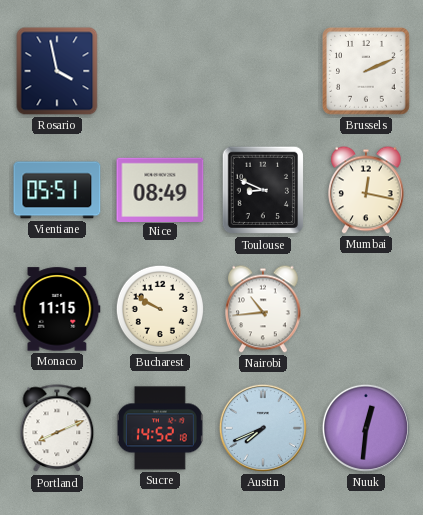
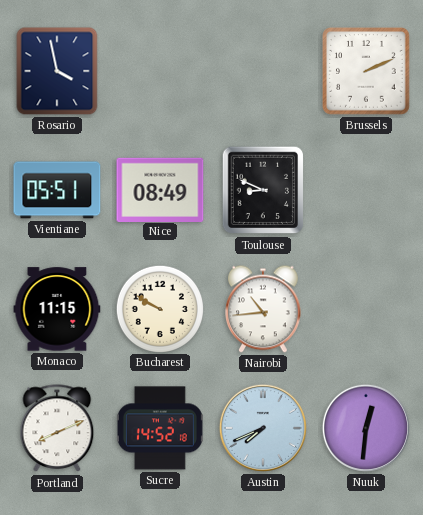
Mumbai: 12:17 -> none (366, 190)
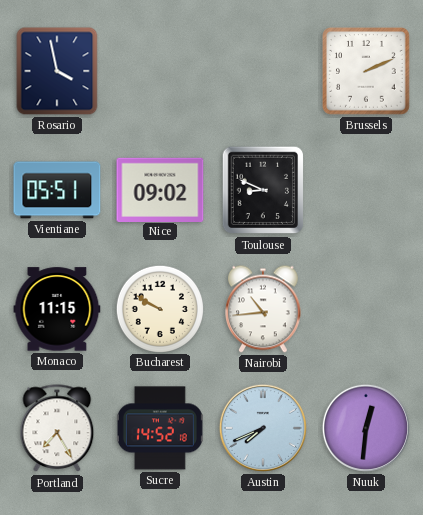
Nice: 08:49 -> 09:02 (160, 189)
Portland: 8:11 -> 7:25 (57, 429)
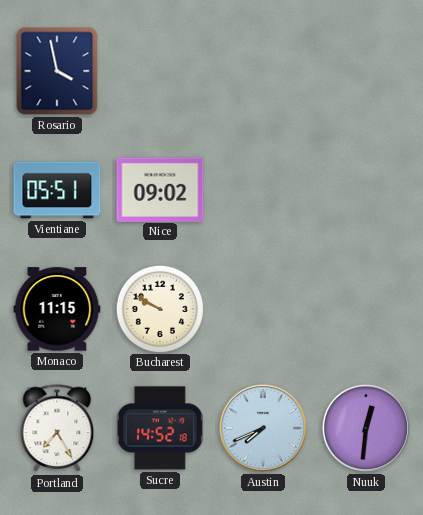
Brussels: 2:11 -> none (367, 72)
Toulouse: 8:49 -> none (262, 190)
Nairobi: 10:44 -> none (263, 309)
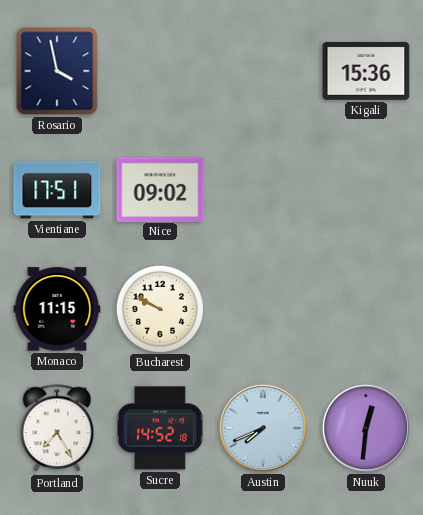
Kigali: none -> 15:36 (366, 71)
Vientiane: 05:51 -> 17:51 (57, 190)
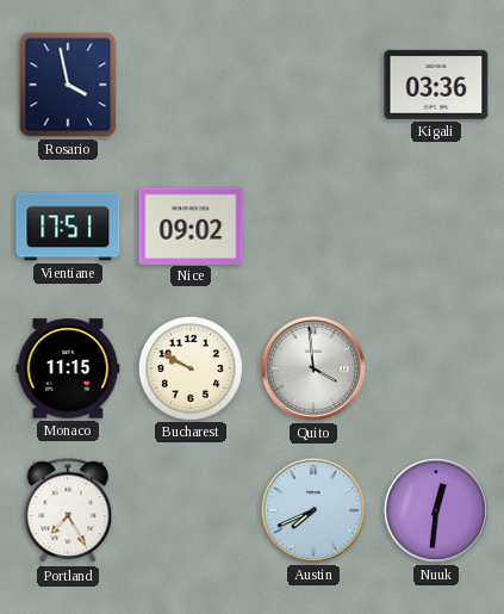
Kigali: 15:36 -> 03:36 (436, 85)
Quito: none -> 3:59 (313, 368)
Sucre: 14:52 -> none (160, 428)
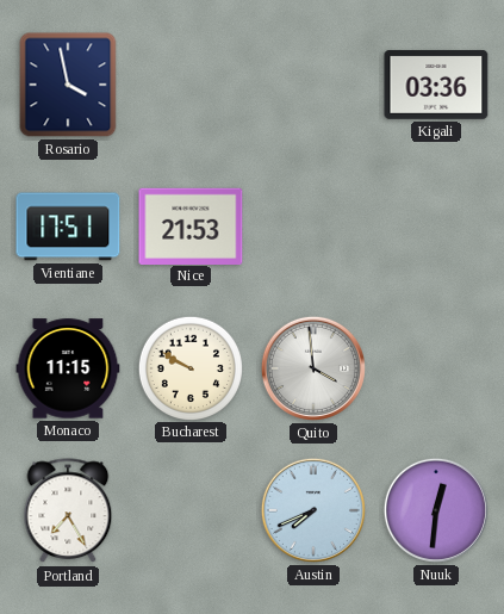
Nice: 09:02 -> 21:53 (191, 225)
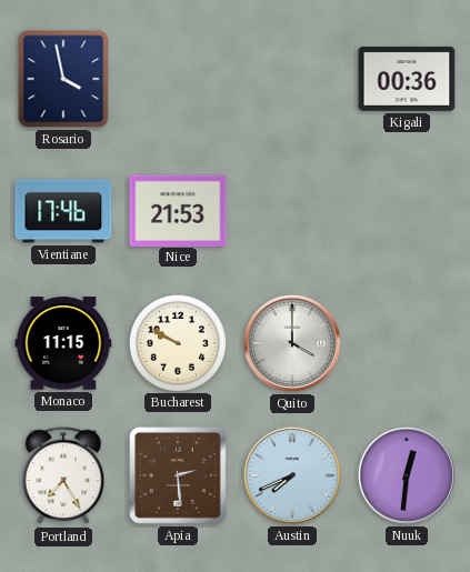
Kigali: 03:36 -> 00:36 (407, 79)
Vientiane: 17:51 -> 17:46 (63, 211)
Quito: 3:59 -> 4:00 (292, 343)
Apia: none -> 2:29 (178, 475)
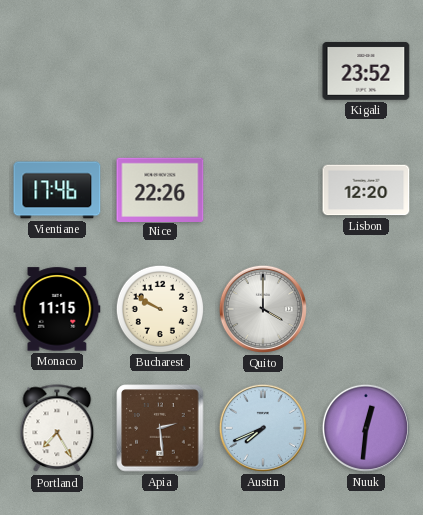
Rosario: 3:58 -> none (63, 79)
Kigali: 00:36 -> 23:52 (366, 71)
Nice: 21:53 -> 22:26 (160, 189)
Lisbon: none -> 12:20 (366, 190)
